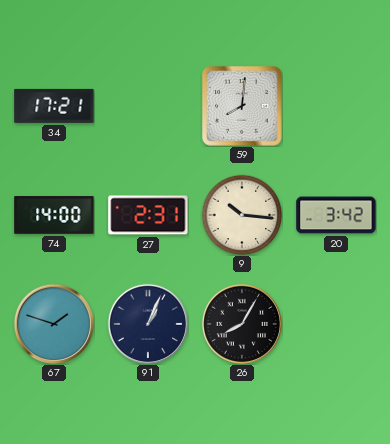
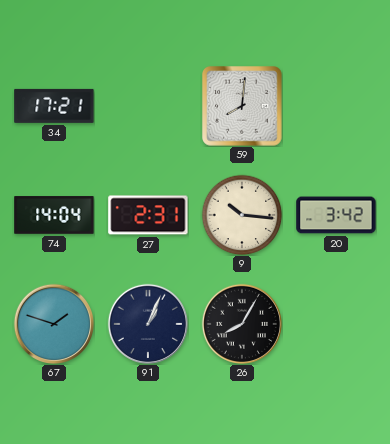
74: 14:00 -> 14:04 (54, 215)
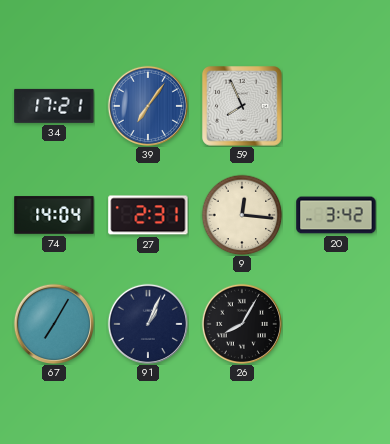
39: none -> 7:06 (147, 105)
59: 8:01 -> 7:56 (242, 106)
9: 10:16 -> 12:16 (242, 215)
67: 1:48 -> 7:05 (53, 323)
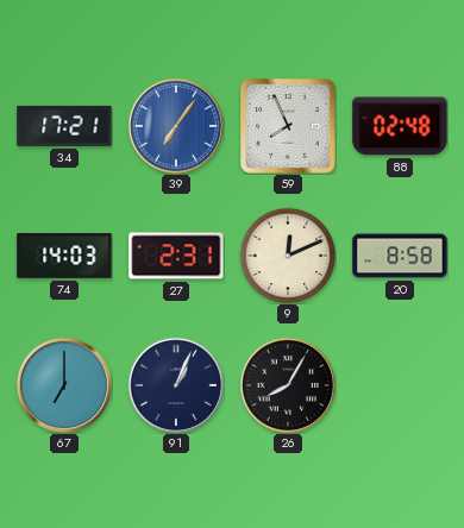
88: none -> 02:48 (400, 126)
74: 14:04 -> 14:03 (64, 256)
9: 12:16 -> 12:11 (288, 256)
20: 3:42 -> 8:58 (400, 256)
67: 7:05 -> 7:00 (63, 384)
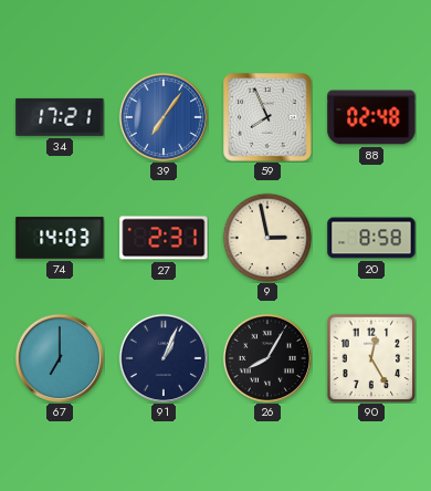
9: 12:11 -> 2:58 (267, 238)
90: none -> 12:25 (371, 358)
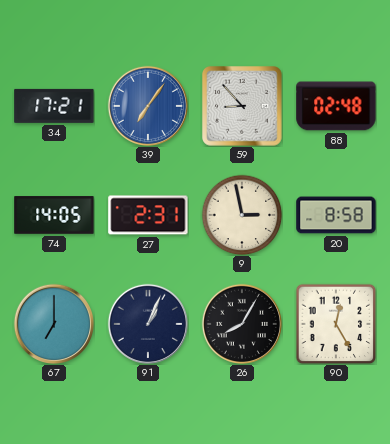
59: 7:56 -> 8:53 (242, 106)
74: 14:03 -> 14:05 (54, 215)
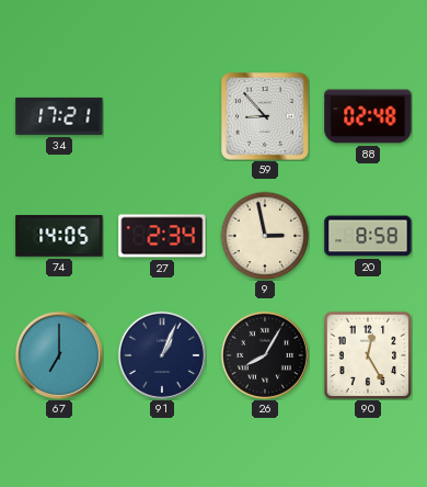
39: 7:06 -> none (147, 105)
27: 2:31 -> 2:34 (162, 236)
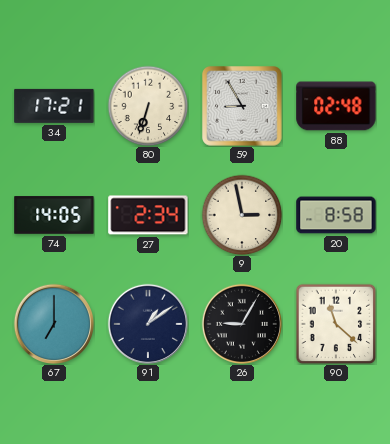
80: none -> 6:33 (148, 106)
59: 8:53 -> 8:55 (242, 106)
91: 1:04 -> 1:09 (147, 323)
26: 8:05 -> 9:05 (241, 323)
90: 12:25 -> 11:22 (336, 324)
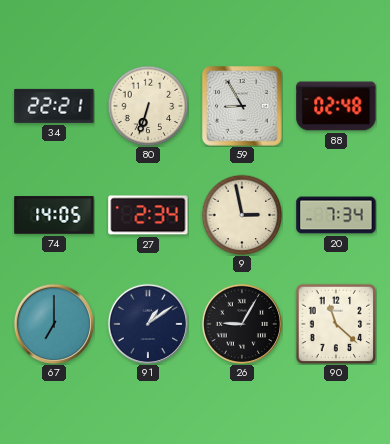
34: 17:21 -> 22:21 (54, 106)
20: 8:58 -> 7:34 (336, 215)
